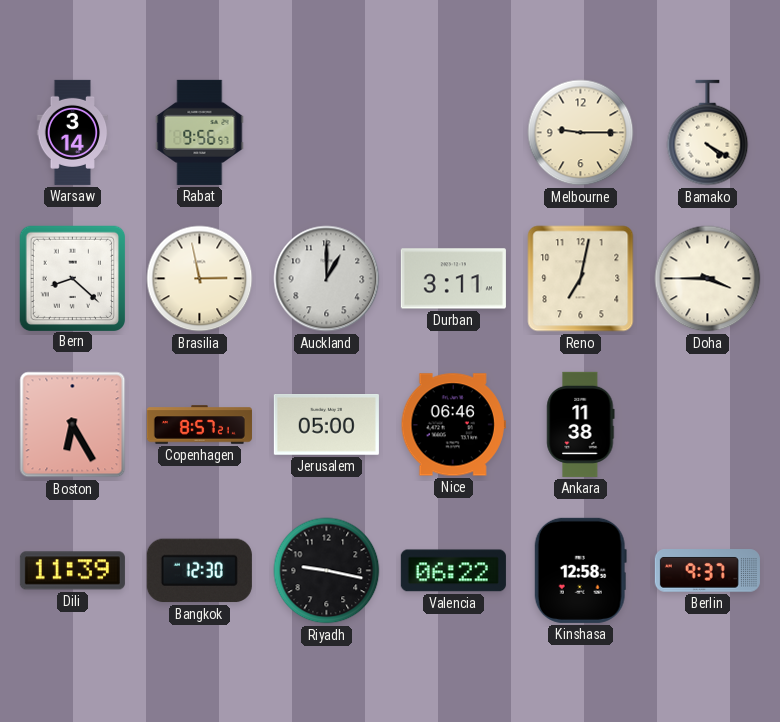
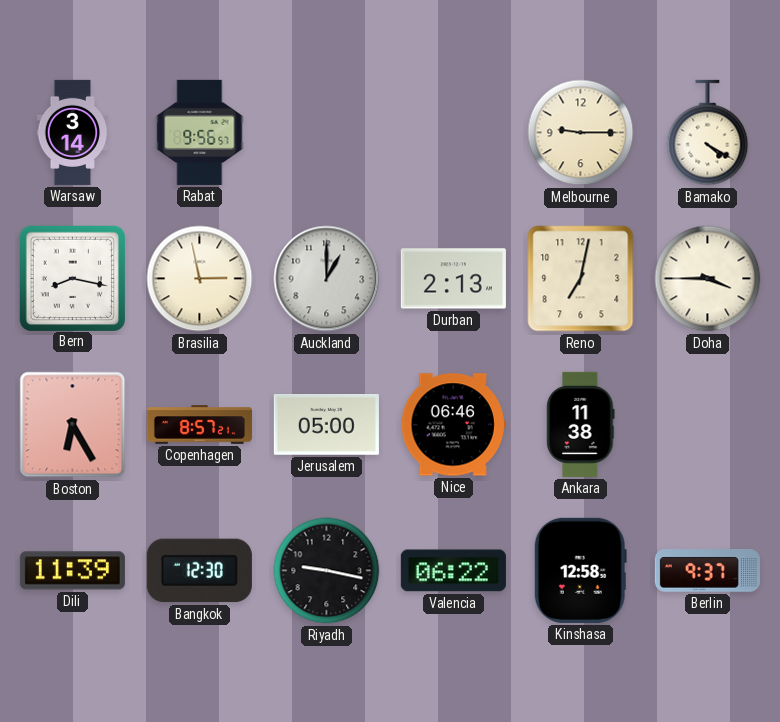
Bern: 8:22 -> 8:17 (72, 278)
Durban: 3:11 -> 2:13 (453, 279)
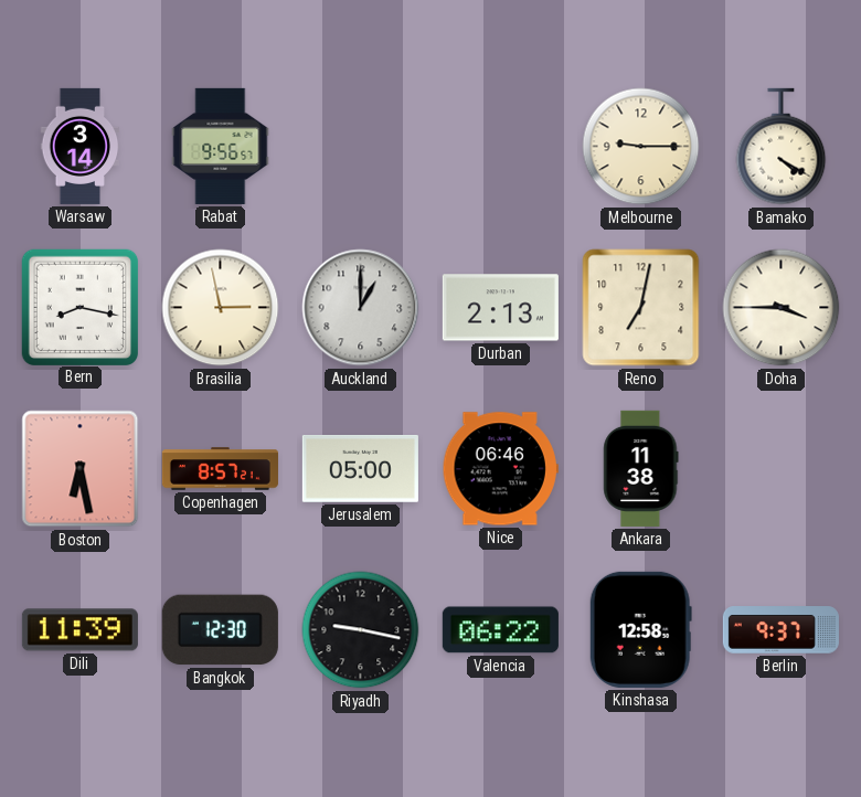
Boston: 6:25 -> 6:28 (81, 469)
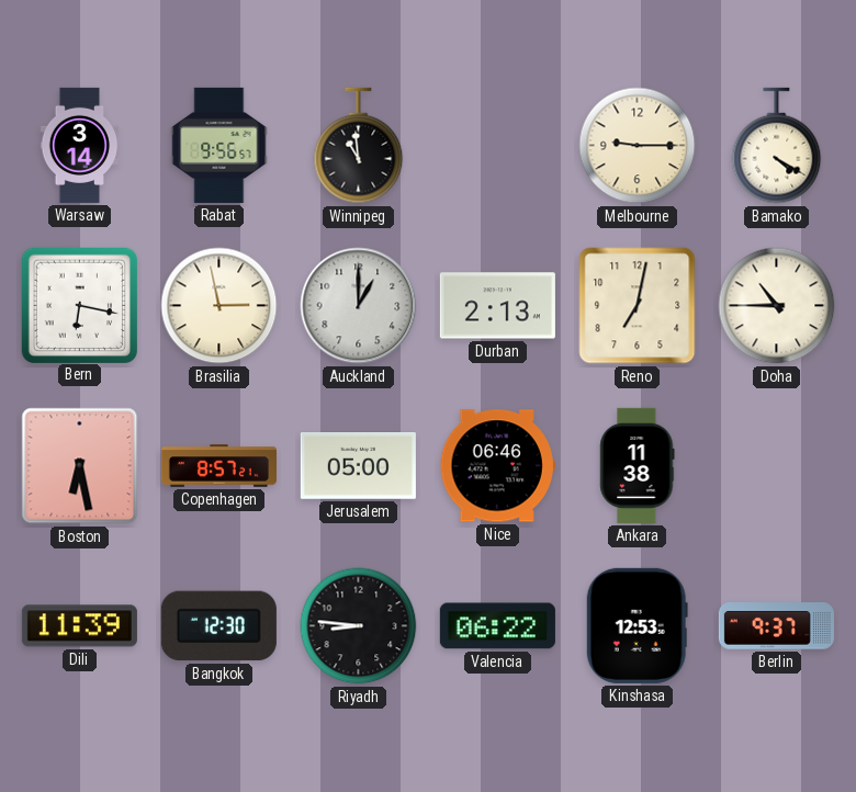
Winnipeg: none -> 10:59 (359, 146)
Bern: 8:17 -> 6:17 (79, 305)
Doha: 3:45 -> 10:45 (777, 306)
Riyadh: 9:17 -> 8:46 (359, 626)
Kinshasa: 12:58 -> 12:53 (637, 625)
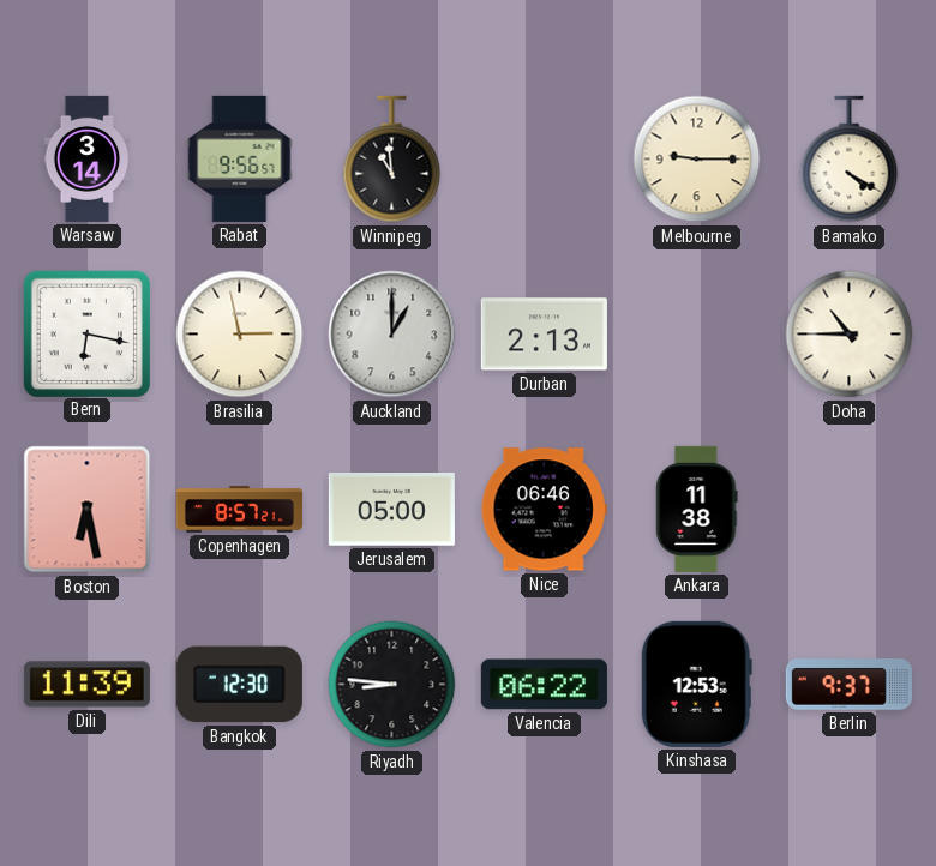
Reno: 7:02 -> none (638, 306)
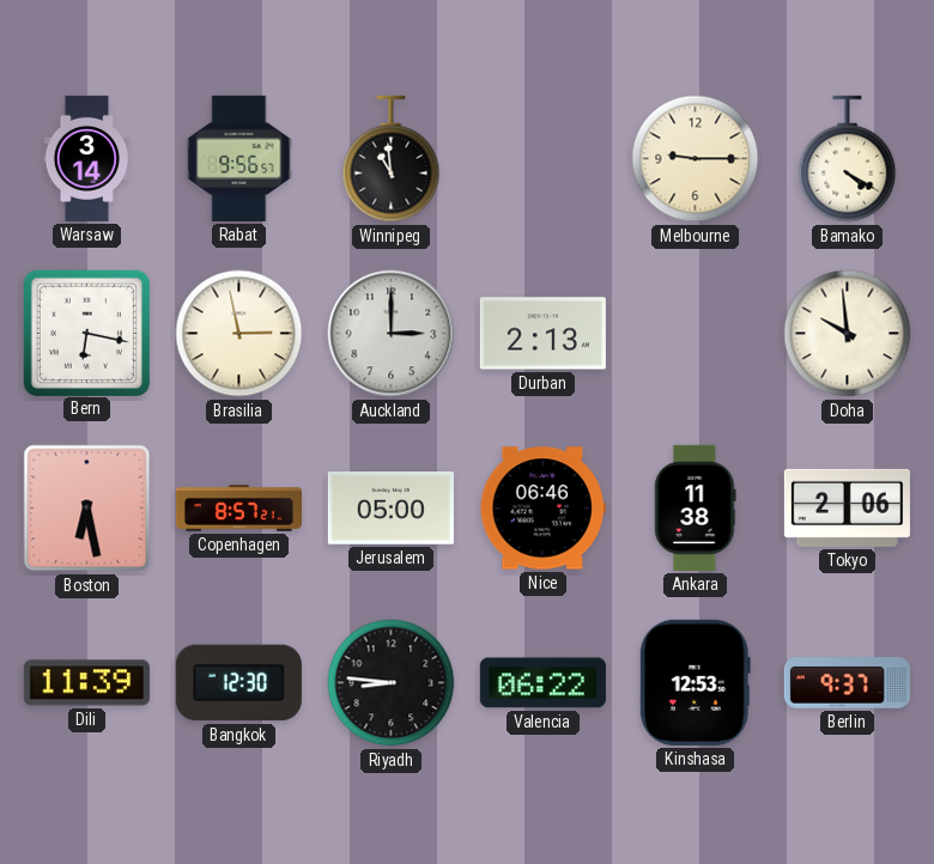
Auckland: 1:00 -> 3:00 (392, 334)
Doha: 10:45 -> 9:59 (848, 334)
Tokyo: none -> 2:06 (847, 507)
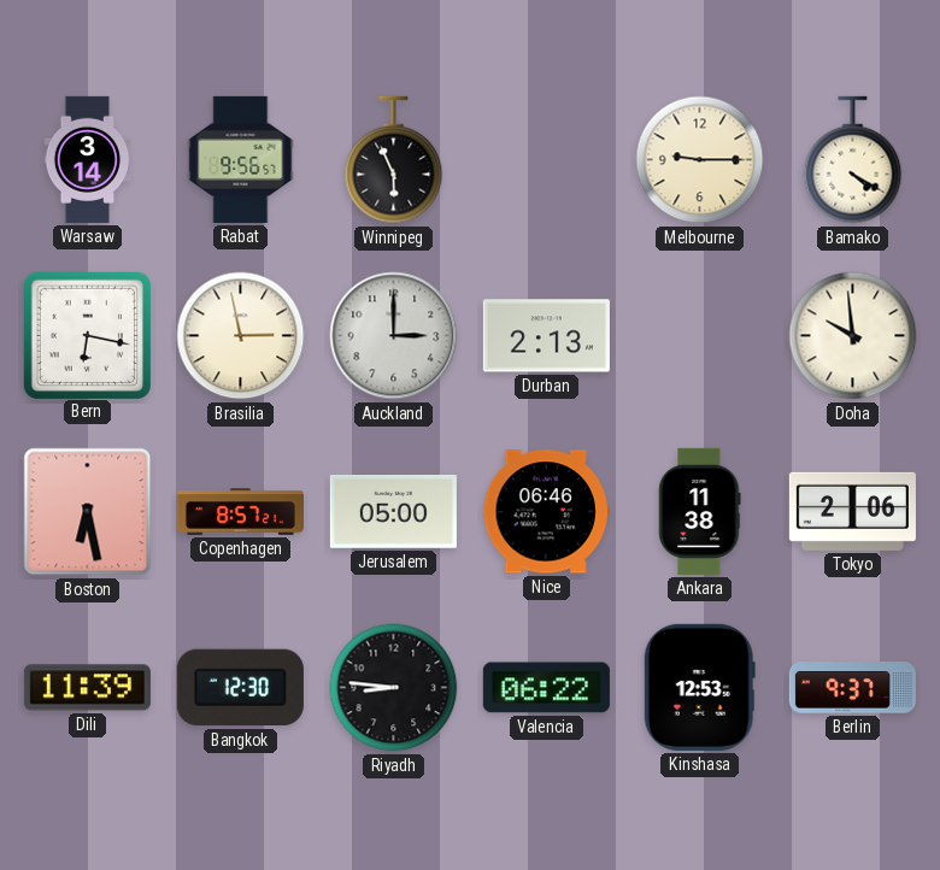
Winnipeg: 10:59 -> 5:56 (394, 160)
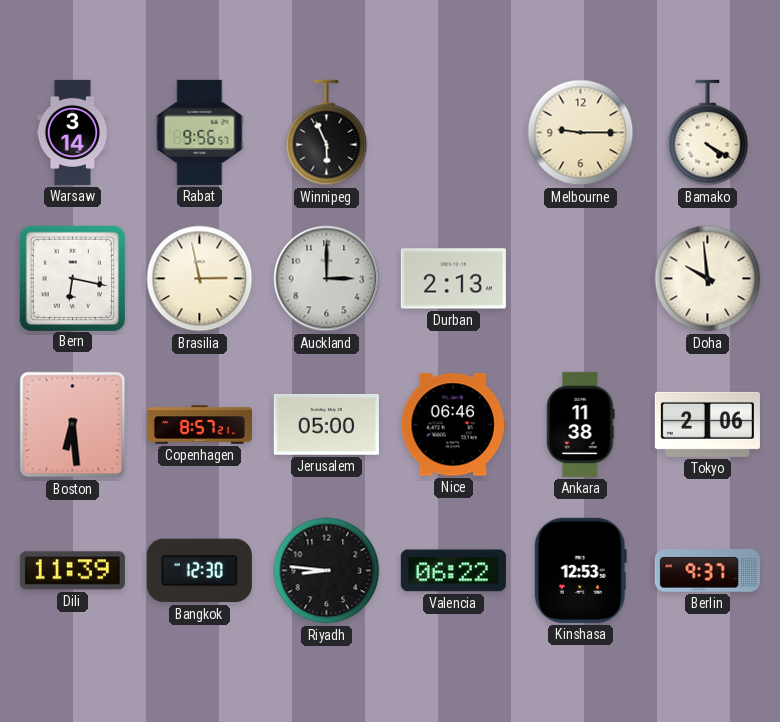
Boston: 6:28 -> 6:29 (73, 425)
